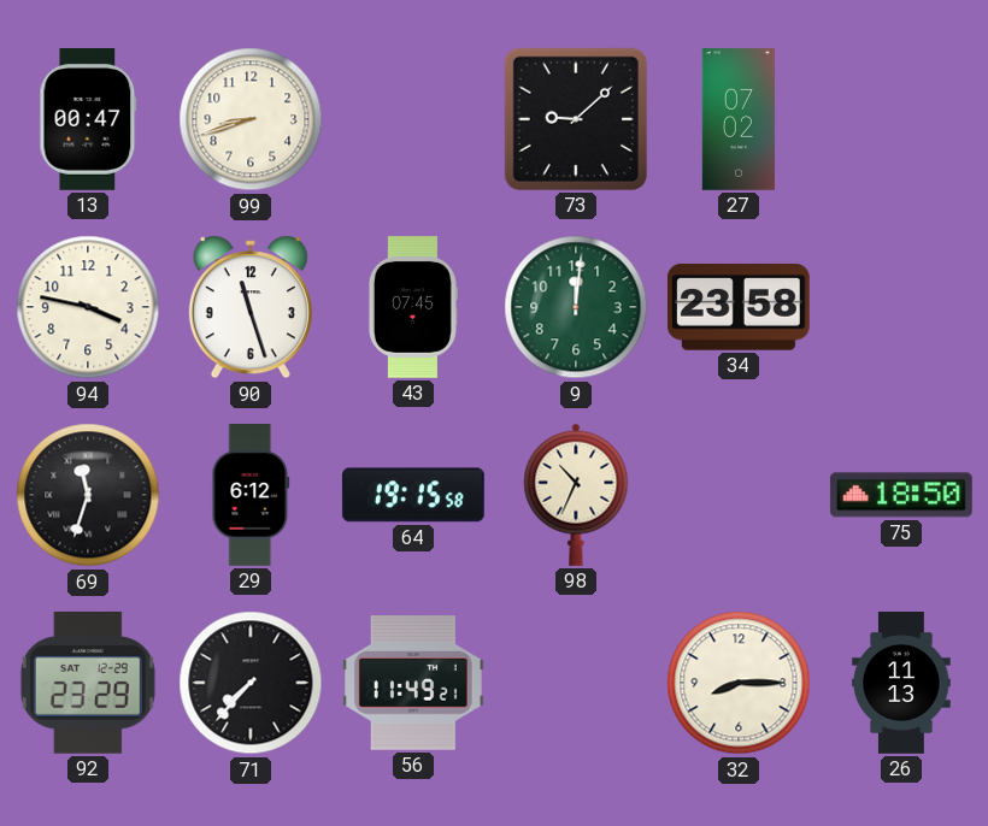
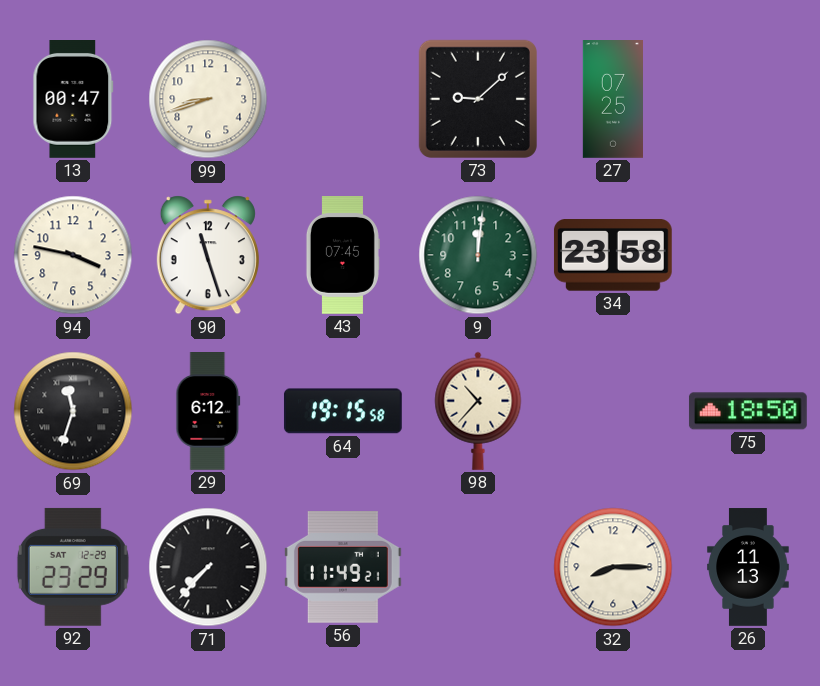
27: 07:02 -> 07:25 (612, 100)
98: 10:34 -> 10:37 (478, 411)
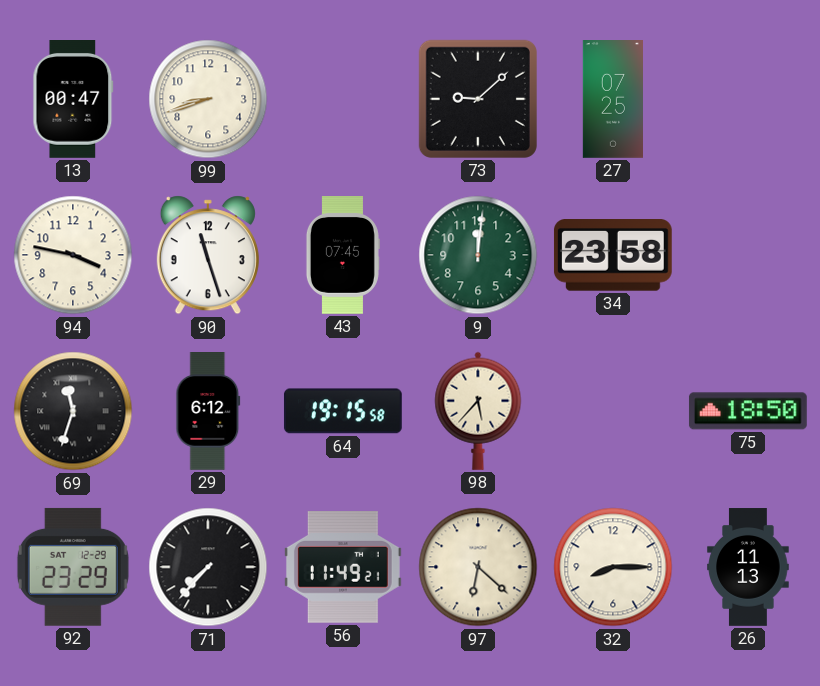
98: 10:37 -> 5:37 (478, 411)
97: none -> 6:22 (478, 567)
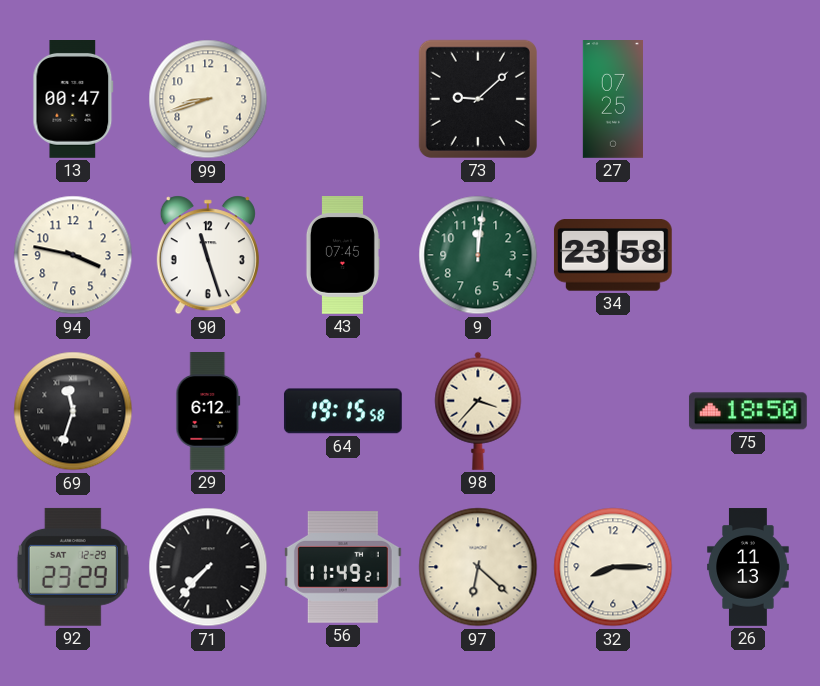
98: 5:37 -> 3:37 (478, 411)
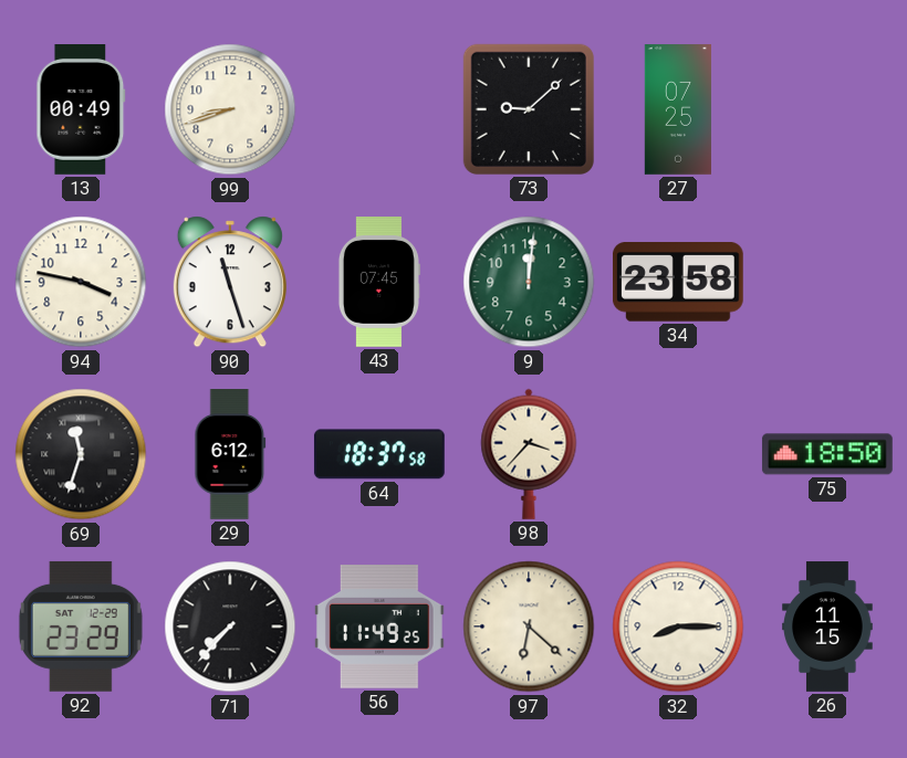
13: 00:47 -> 00:49 (81, 110)
64: 19:15 -> 18:37 (379, 454)
56: 11:49:21 -> 11:49:25 (379, 627)
26: 11:13 -> 11:15 (827, 627)
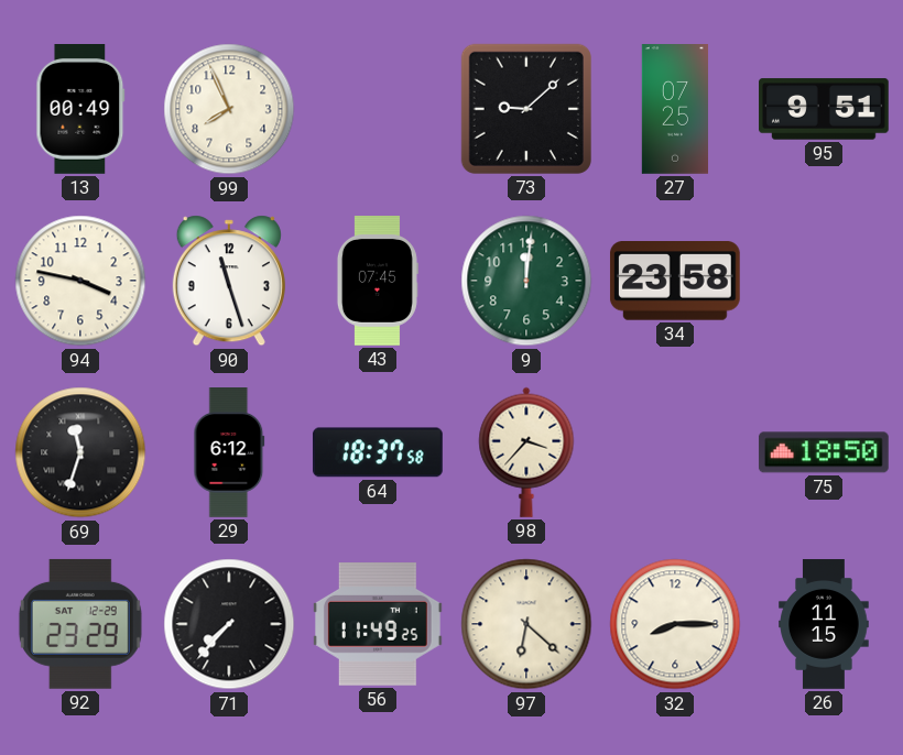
99: 8:42 -> 7:56 (229, 109)
95: none -> 9:51 (825, 109)
